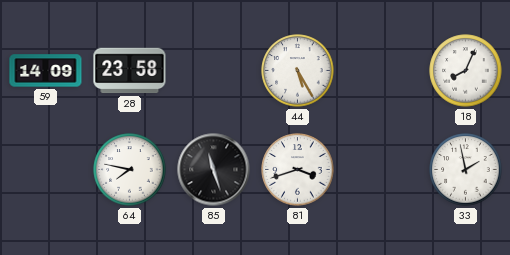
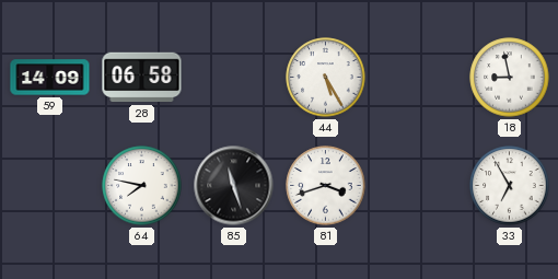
28: 23:58 -> 06:58 (142, 78)
18: 8:04 -> 8:58 (510, 78)
33: 1:58 -> 6:55 (510, 186)
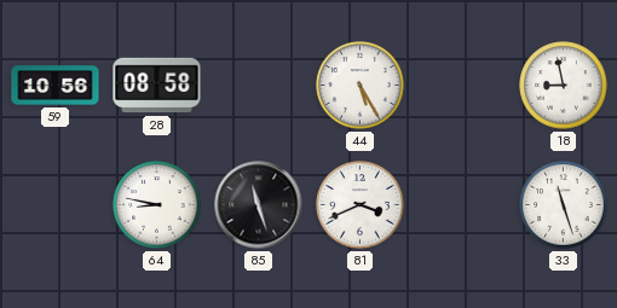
59: 14:09 -> 10:56 (56, 86)
28: 06:58 -> 08:58 (157, 86)
64: 7:47 -> 8:47 (157, 205)
81: 3:42 -> 3:41 (361, 205)
33: 6:55 -> 11:27 (564, 205)
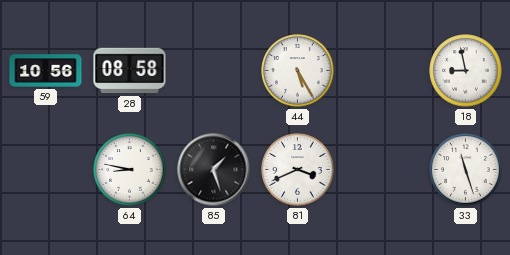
85: 11:27 -> 1:27 (214, 170)
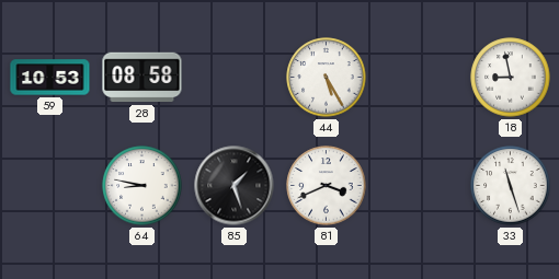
59: 10:56 -> 10:53 (50, 78)
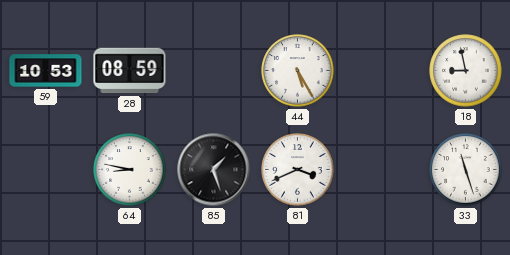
28: 08:58 -> 08:59 (130, 71)
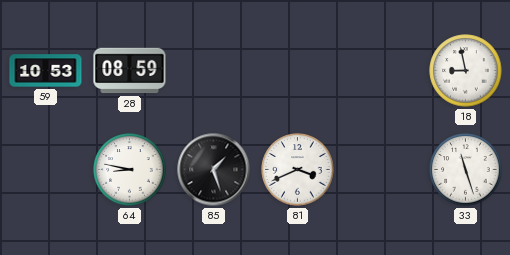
44: 5:25 -> none (298, 71)
